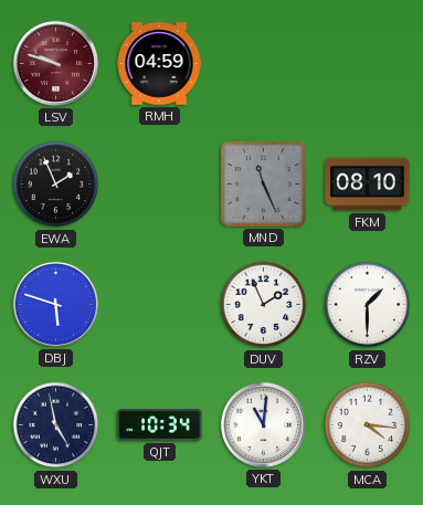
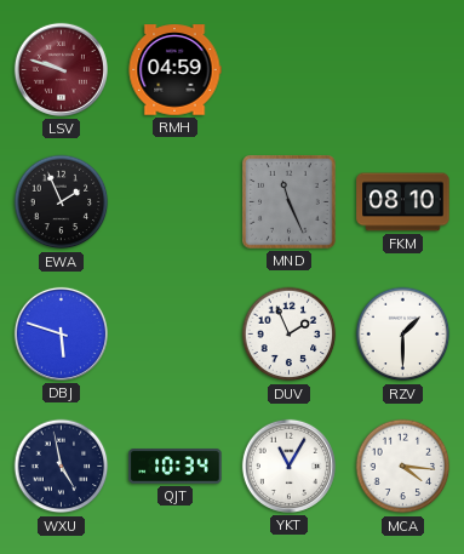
YKT: 11:01 -> 11:05 (288, 466)
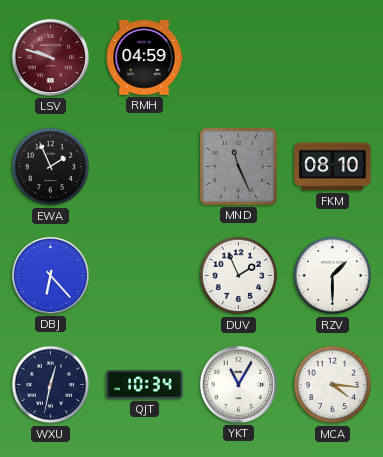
DBJ: 5:48 -> 6:23 (50, 275)
WXU: 4:58 -> 12:32 (51, 385)
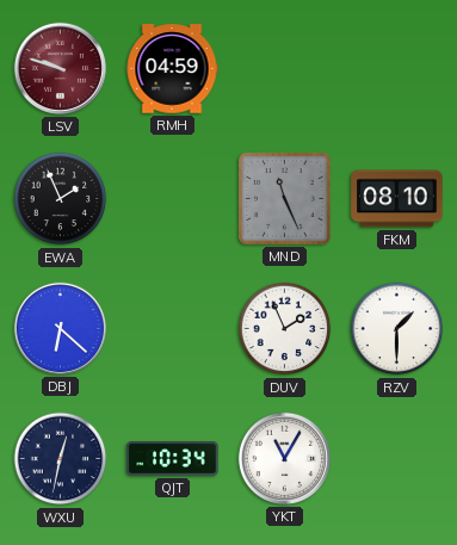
DBJ: 6:23 -> 6:22 (60, 328)
MCA: 4:16 -> none (333, 385)
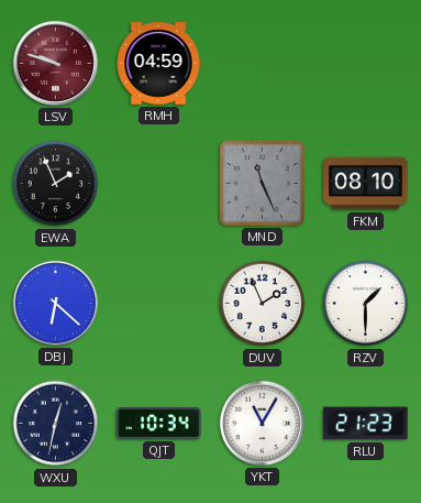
RLU: none -> 21:23 (366, 424)
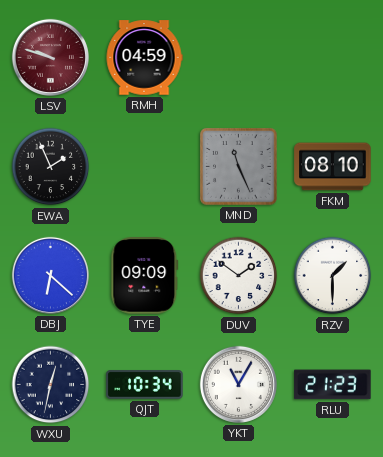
TYE: none -> 09:09 (145, 276)
DUV: 1:56 -> 1:51 (239, 276)
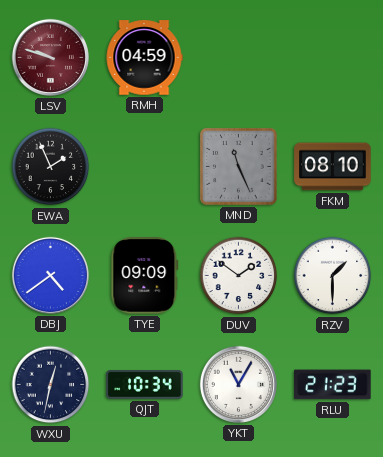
DBJ: 6:22 -> 4:39 (50, 275)
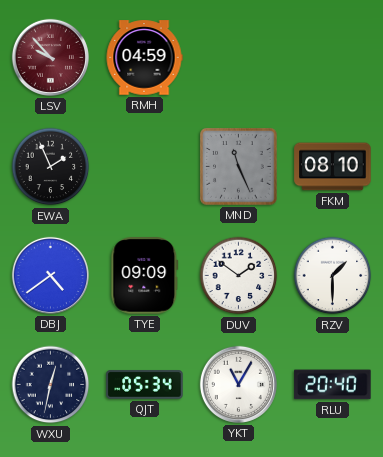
LSV: 9:48 -> 9:53 (50, 57)
QJT: 10:34 -> 05:34 (145, 385)
RLU: 21:23 -> 20:40 (333, 385)
